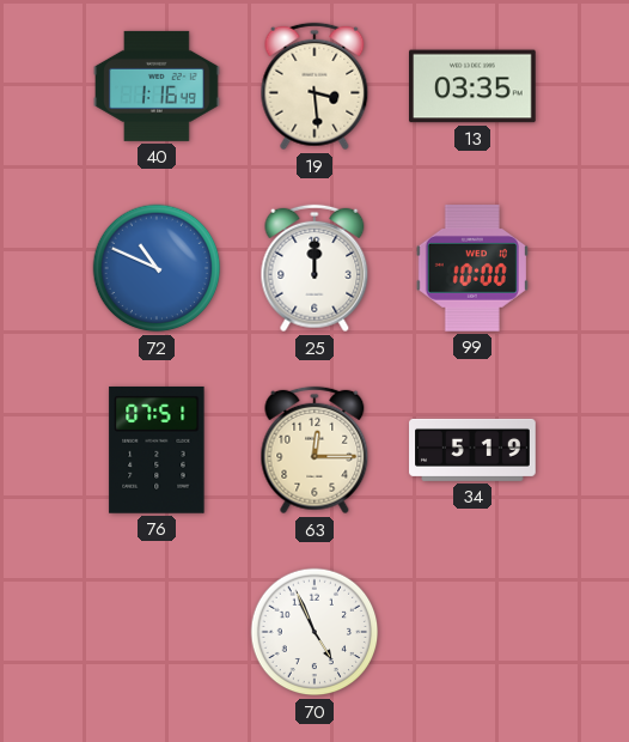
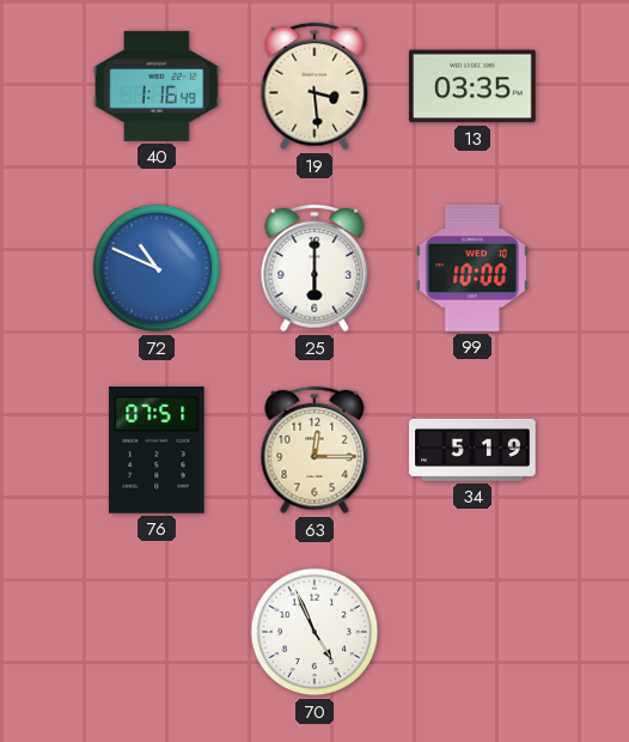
25: 12:00 -> 6:00 (314, 268)
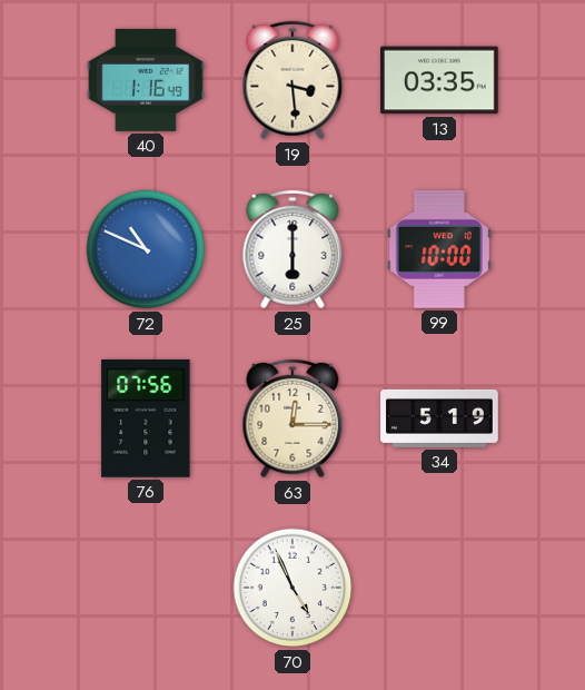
76: 07:51 -> 07:56 (146, 418)
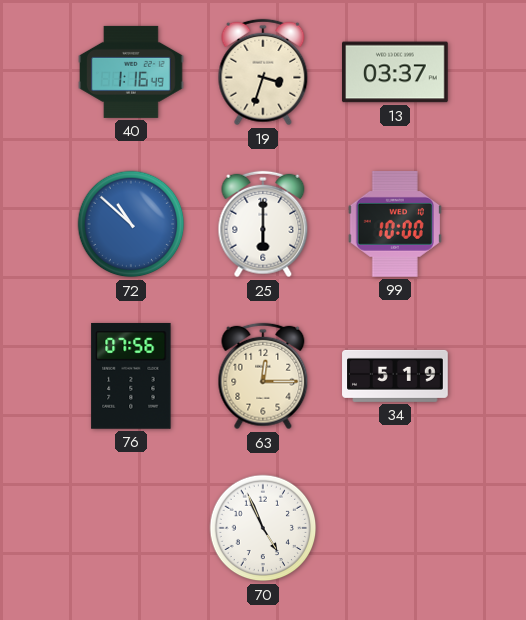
19: 3:29 -> 3:33 (263, 72)
13: 03:35 -> 03:37 (396, 72)
72: 10:49 -> 10:52 (131, 224)
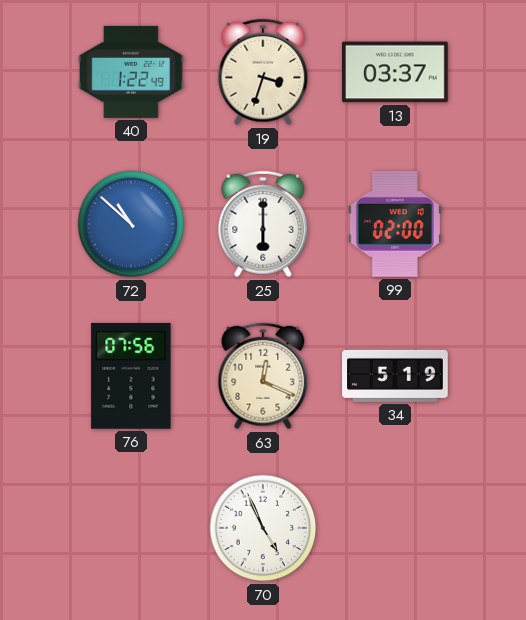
40: 1:16 -> 1:22 (132, 72)
99: 10:00 -> 02:00 (395, 224)
63: 12:15 -> 12:19 (263, 376)
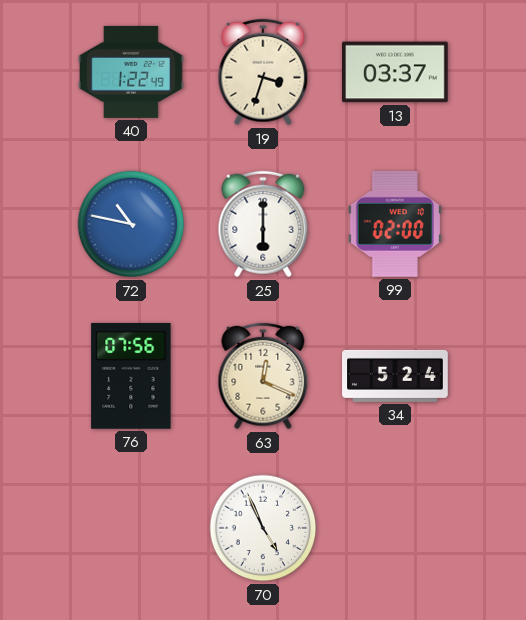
72: 10:52 -> 10:47 (131, 224)
34: 5:19 -> 5:24 (395, 376)
